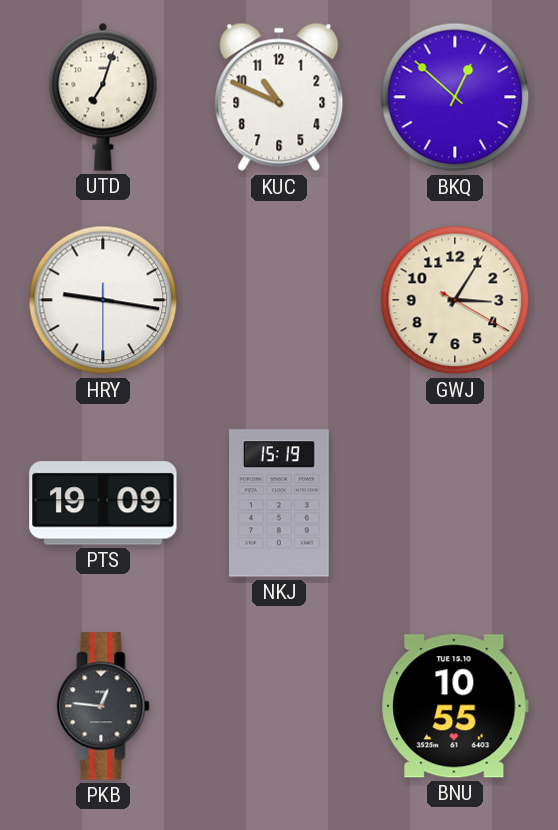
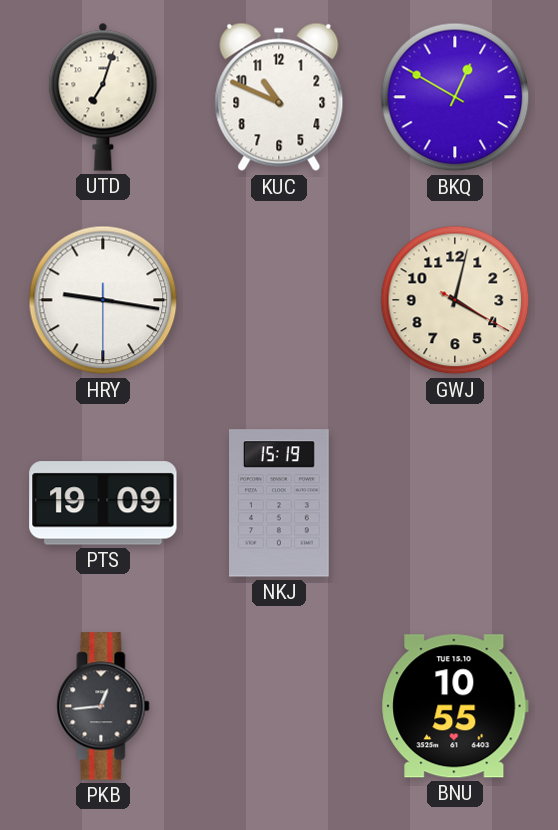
BKQ: 12:52 -> 12:50 (455, 97)
GWJ: 3:05 -> 4:02 (455, 300)
PKB: 12:46 -> 12:44 (103, 706)
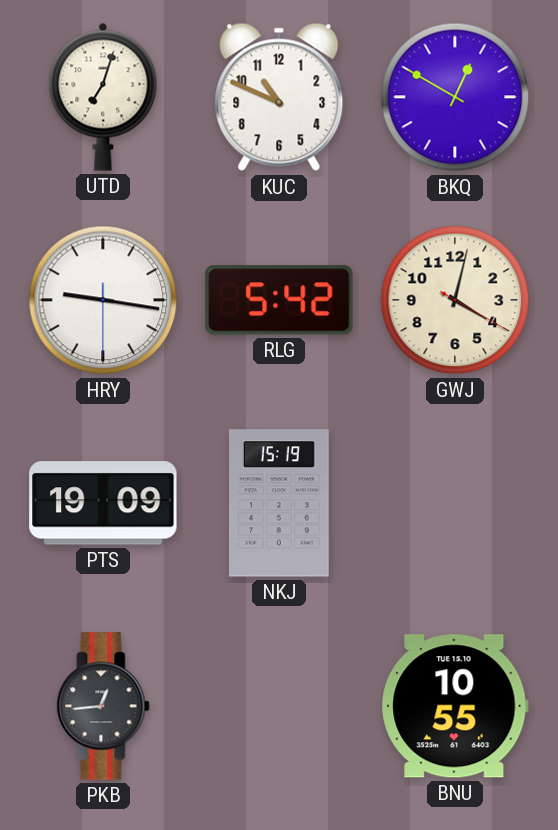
RLG: none -> 5:42 (279, 300)
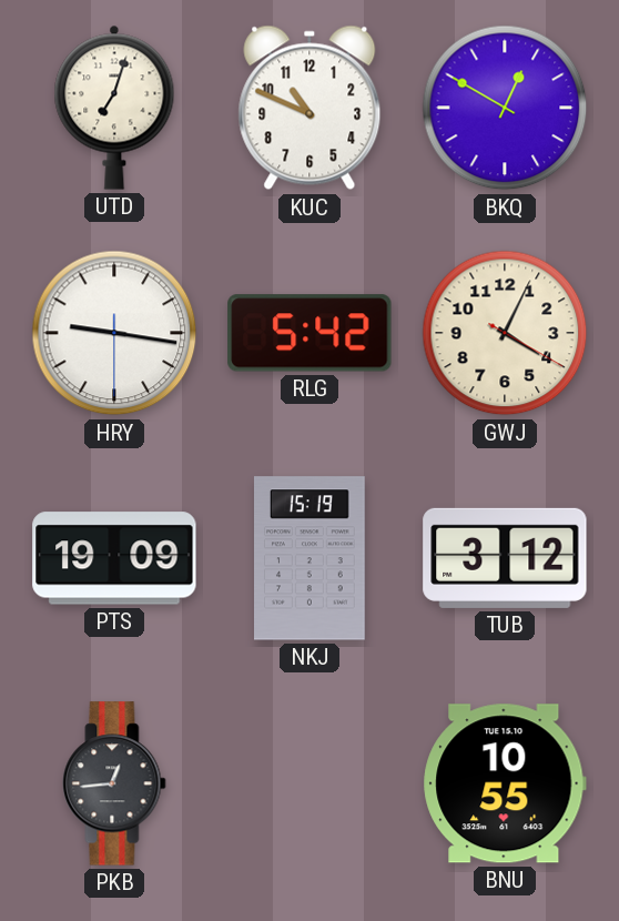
GWJ: 4:02 -> 4:04 (505, 333)
TUB: none -> 3:12 (505, 558)
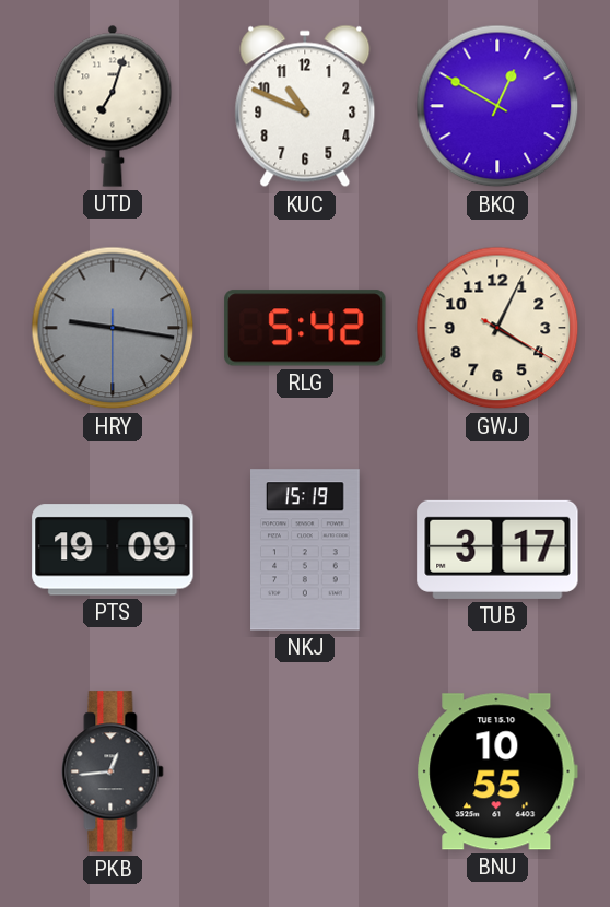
HRY dial: white -> grey (113, 328)
TUB: 3:12 -> 3:17 (497, 550)
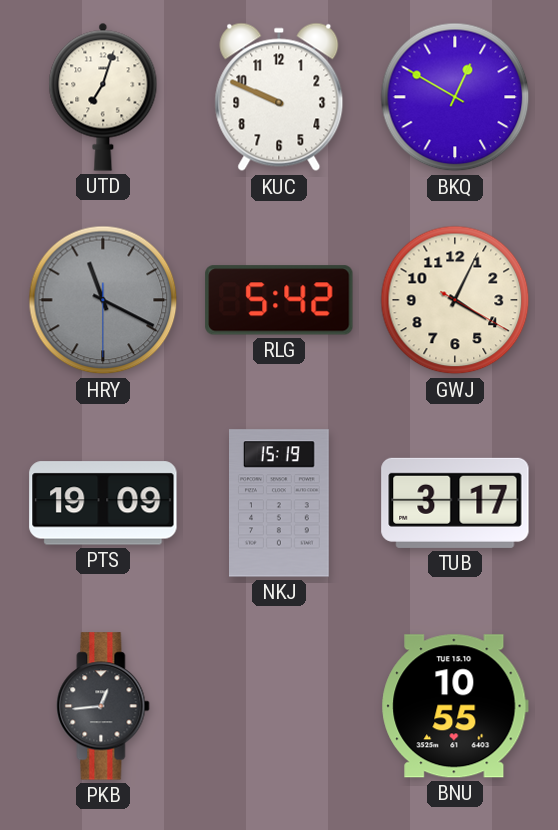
KUC: 10:49 -> 9:49 (279, 97)
HRY: 9:16 -> 11:19 (103, 300)
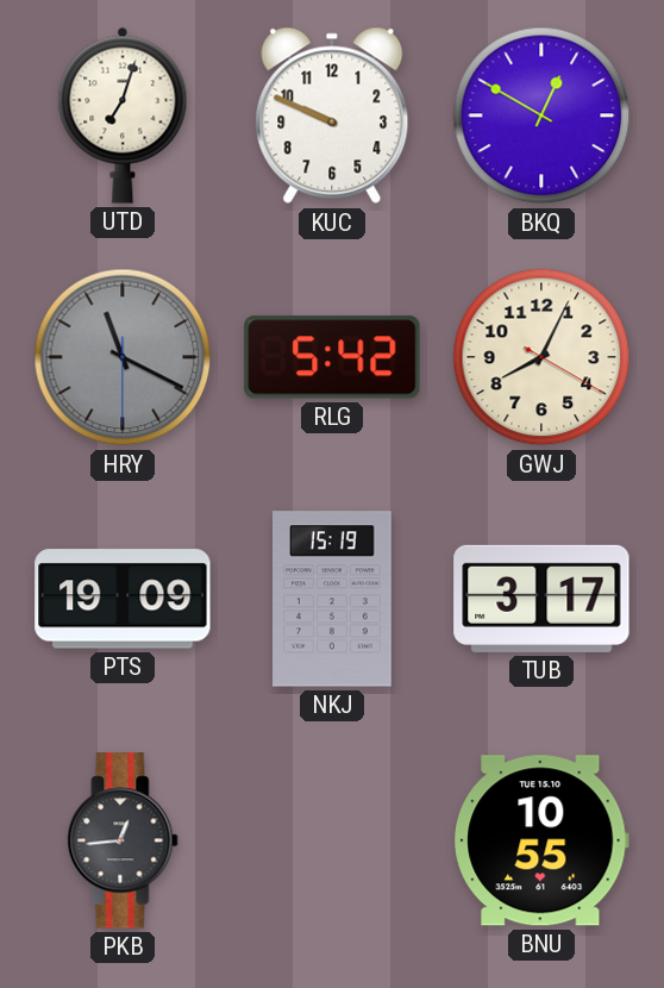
GWJ: 4:04 -> 8:04 (541, 357)
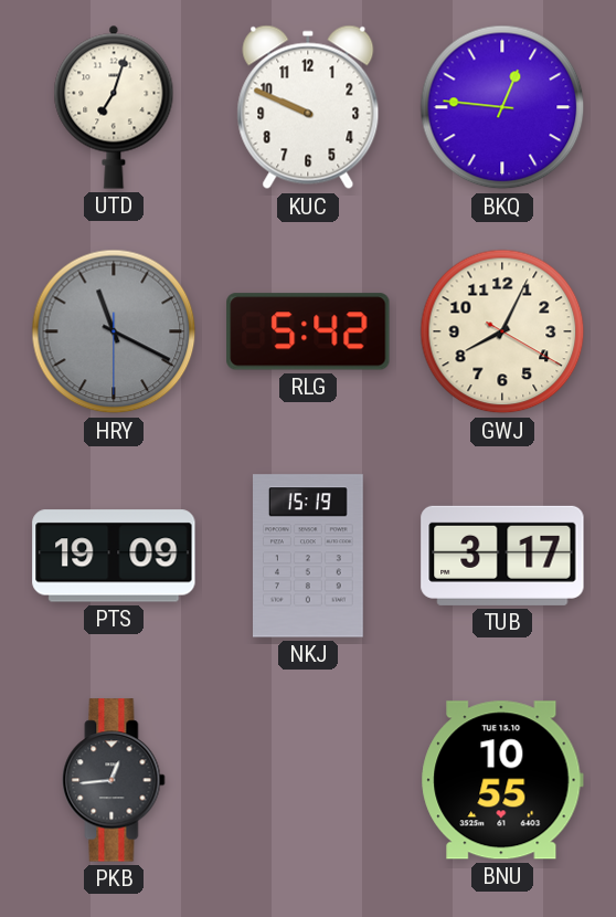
BKQ: 12:50 -> 12:46 (502, 107)
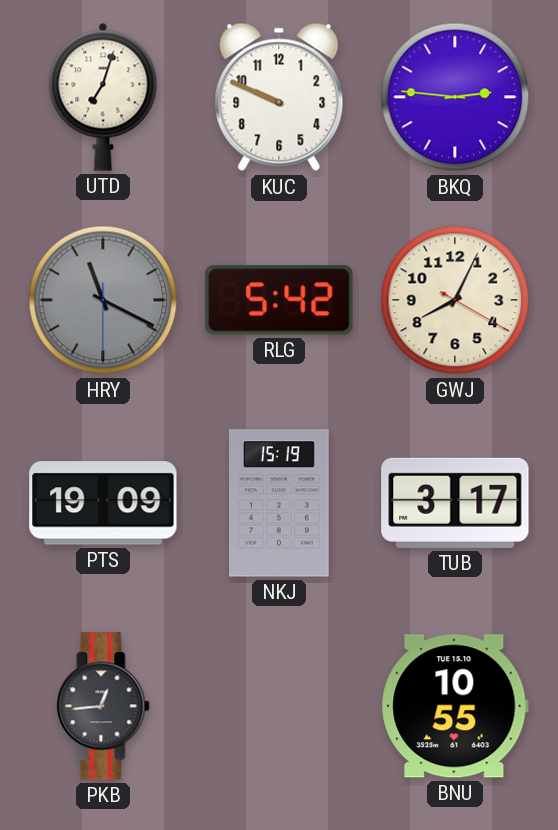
BKQ: 12:46 -> 2:46 (455, 97)
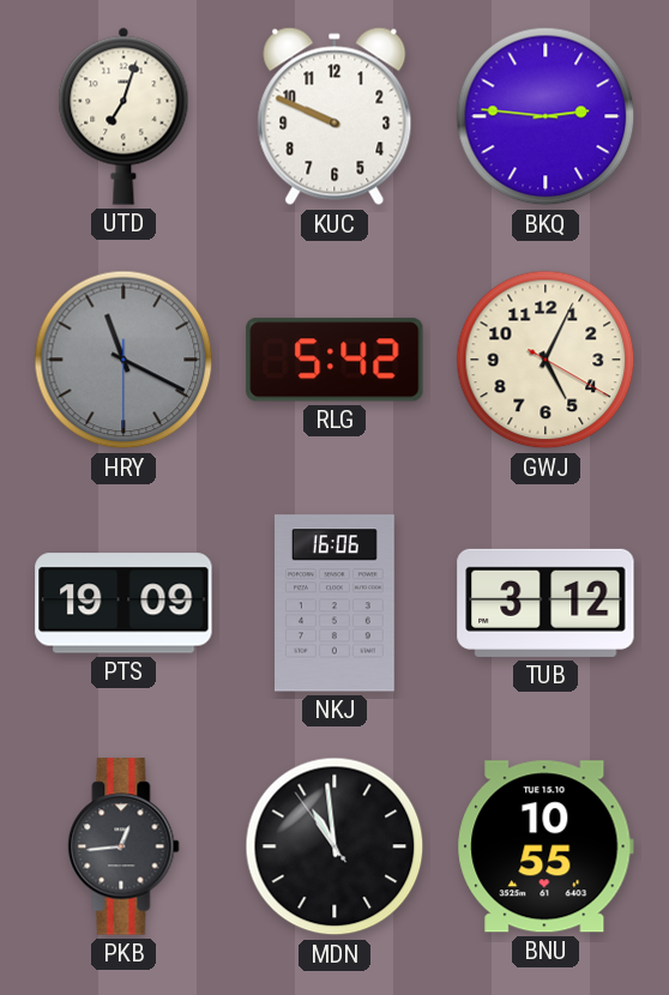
GWJ: 8:04 -> 5:04 (546, 360)
NKJ: 15:19 -> 16:06 (336, 603)
TUB: 3:17 -> 3:12 (546, 603)
MDN: none -> 10:58 (334, 846)
